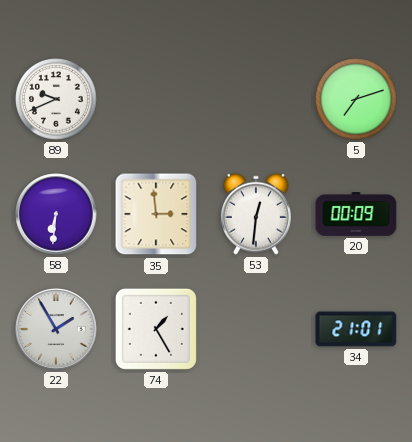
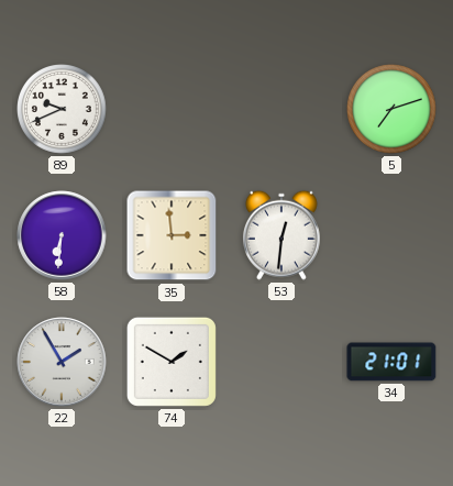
20: 00:09 -> none (356, 215)
74: 1:25 -> 1:50 (172, 362)
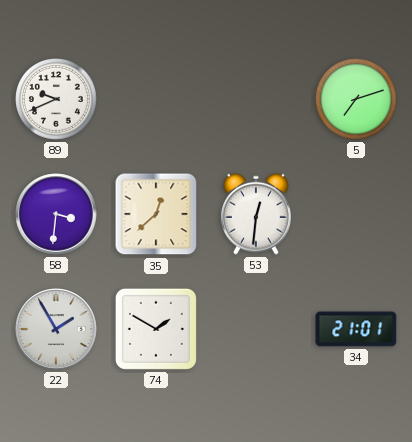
58: 6:31 -> 3:31 (56, 214)
35: 2:59 -> 12:38 (156, 214)
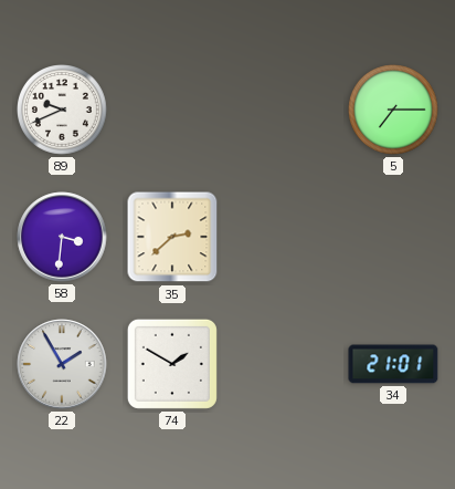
5: 7:12 -> 7:15 (394, 111)
35: 12:38 -> 2:38 (172, 237)
53: 12:31 -> none (256, 214)
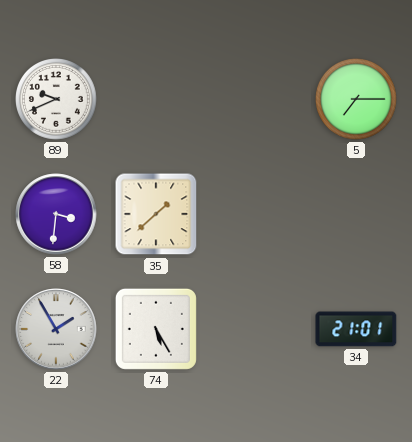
35: 2:38 -> 1:38 (156, 214)
74: 1:50 -> 5:25 (156, 329)
